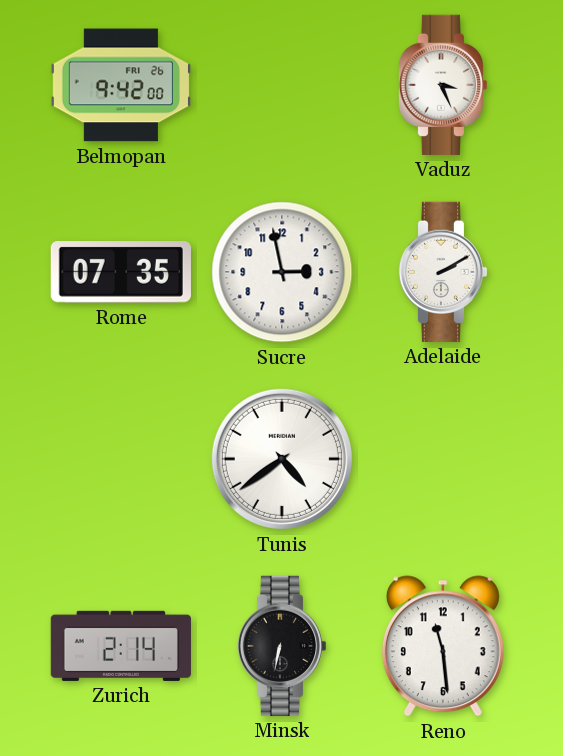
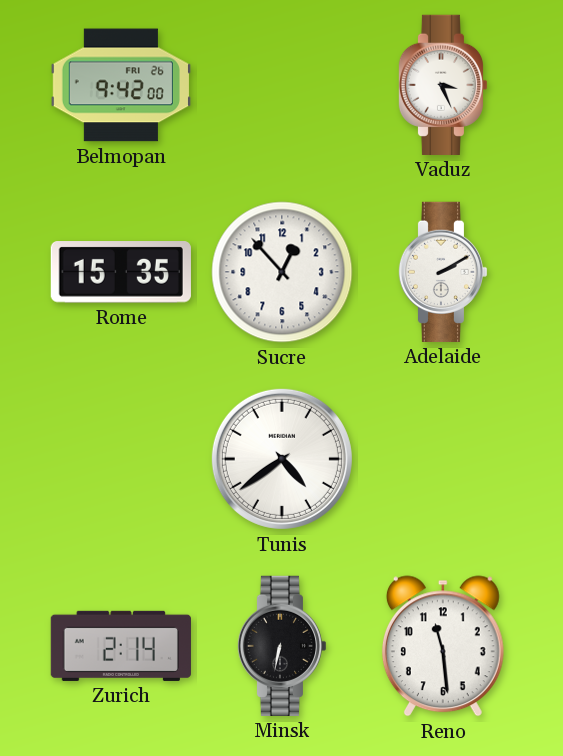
Rome: 07:35 -> 15:35 (121, 272)
Sucre: 2:58 -> 12:53 (282, 272)
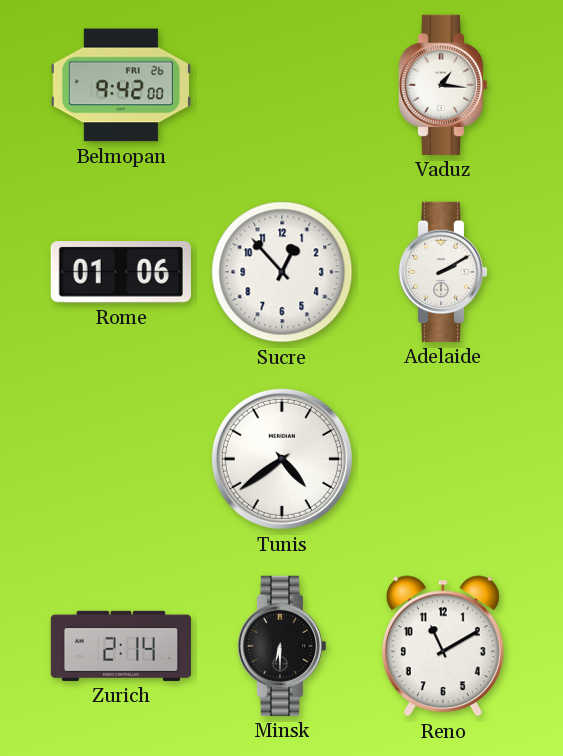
Vaduz: 3:26 -> 1:16 (443, 85)
Rome: 15:35 -> 01:06 (121, 272)
Minsk: 6:32 -> 6:30 (282, 646)
Reno: 11:29 -> 11:10 (443, 646)
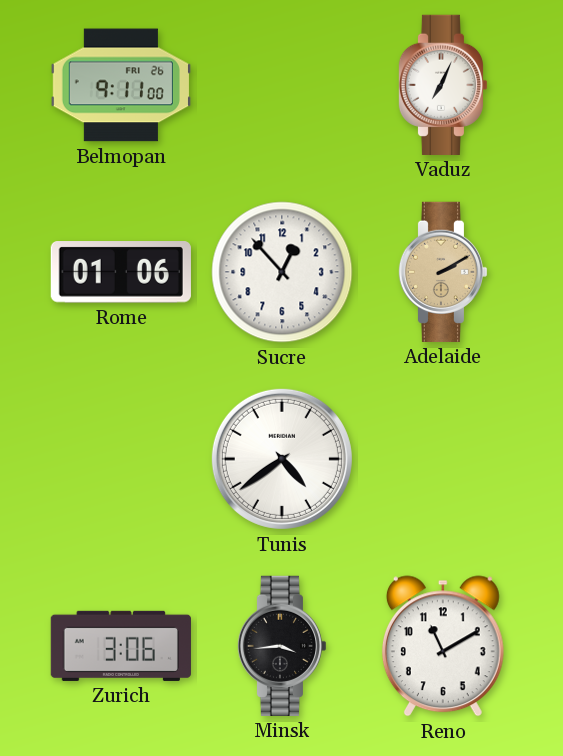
Belmopan: 9:42 -> 9:11 (121, 85)
Vaduz: 1:16 -> 7:04 (443, 85)
Adelaide dial: white -> champagne (443, 272)
Zurich: 2:14 -> 3:06 (120, 646)
Minsk: 6:30 -> 3:44 (282, 646)
